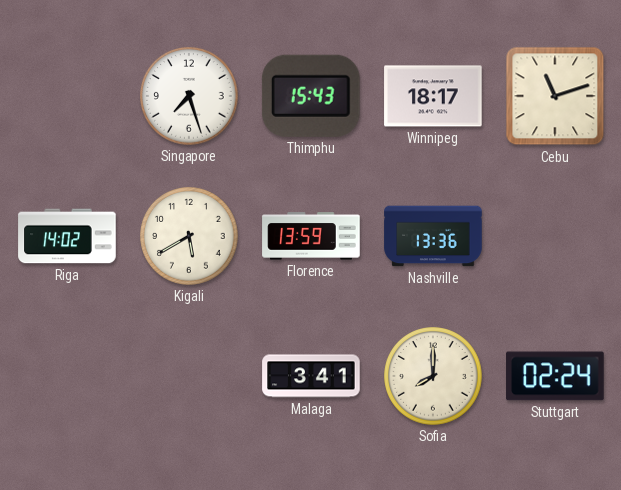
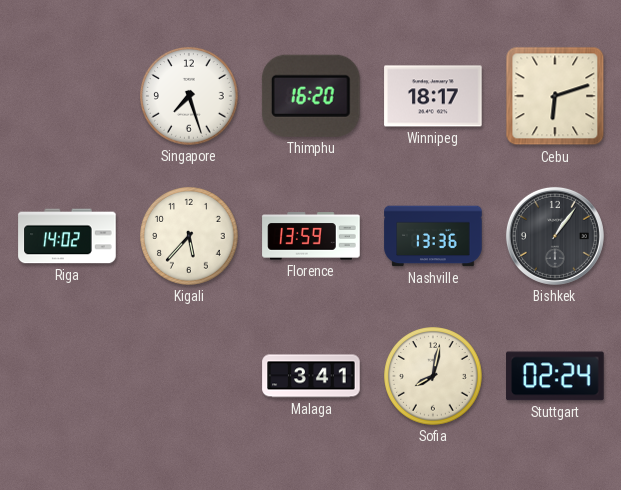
Thimphu: 15:43 -> 16:20 (311, 96)
Cebu: 11:12 -> 6:12 (555, 96)
Kigali: 5:40 -> 5:37 (189, 236)
Bishkek: none -> 1:06 (555, 236)
Sofia: 8:00 -> 8:02 (433, 376)
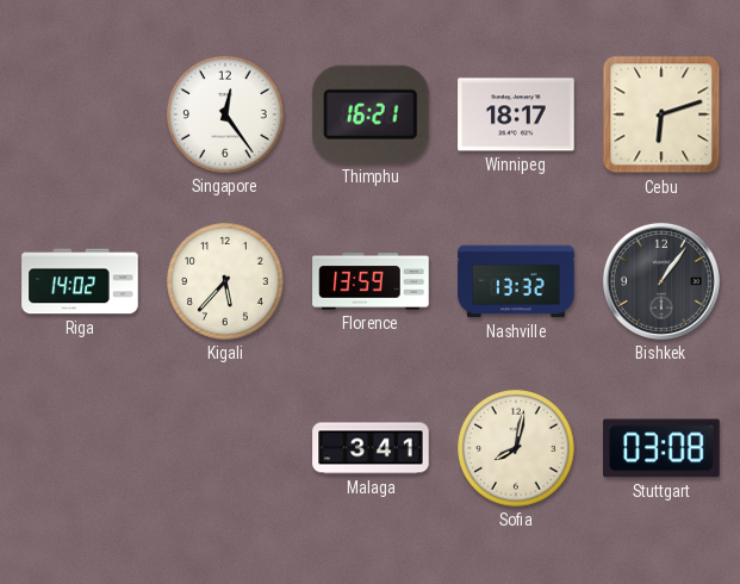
Singapore: 7:27 -> 12:24 (225, 114)
Thimphu: 16:20 -> 16:21 (371, 114)
Nashville: 13:36 -> 13:32 (516, 281)
Stuttgart: 02:24 -> 03:08 (661, 448)
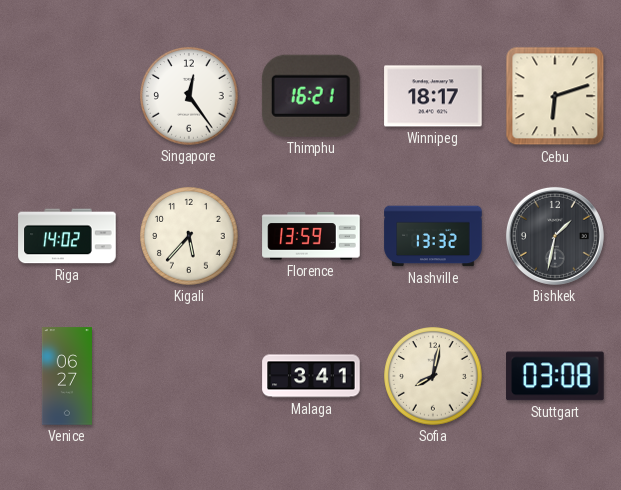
Bishkek: 1:06 -> 1:32 (555, 236)
Venice: none -> 06:27 (67, 376)
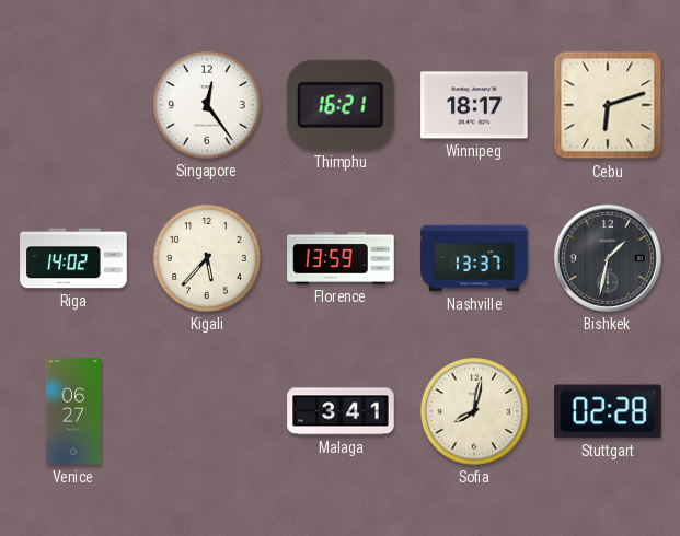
Nashville: 13:32 -> 13:37 (474, 258)
Stuttgart: 03:08 -> 02:28 (608, 411)
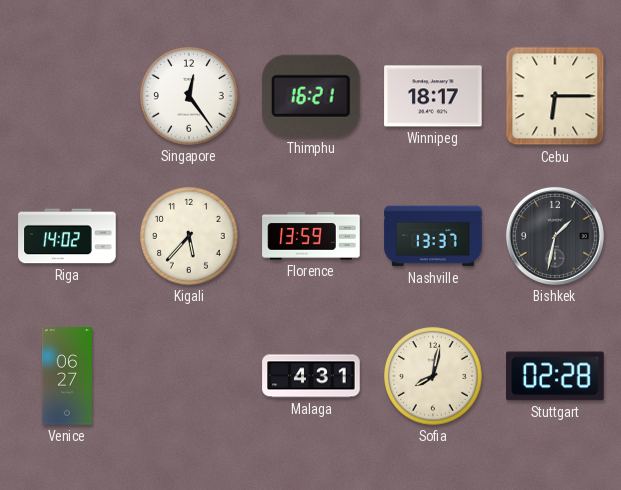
Cebu: 6:12 -> 6:15 (555, 96)
Malaga: 3:41 -> 4:31 (311, 376)
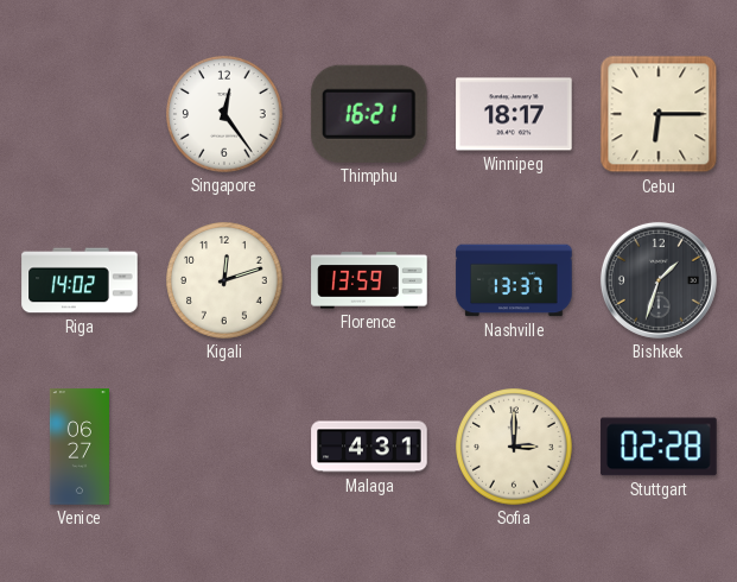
Kigali: 5:37 -> 12:12 (224, 280)
Bishkek: 1:32 -> 1:33 (659, 280)
Sofia: 8:02 -> 3:00 (514, 447)
